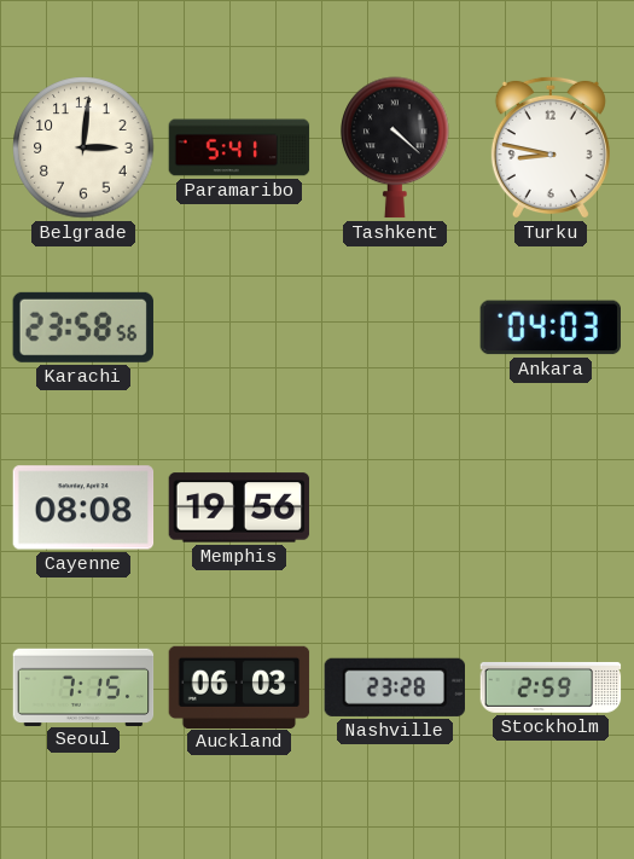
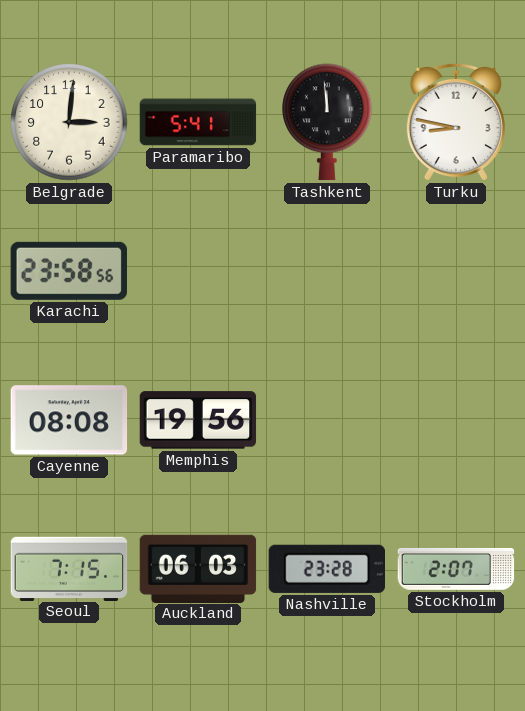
Tashkent: 4:22 -> 11:59 (327, 122)
Ankara: 04:03 -> none (549, 327)
Stockholm: 2:59 -> 2:07 (456, 569)
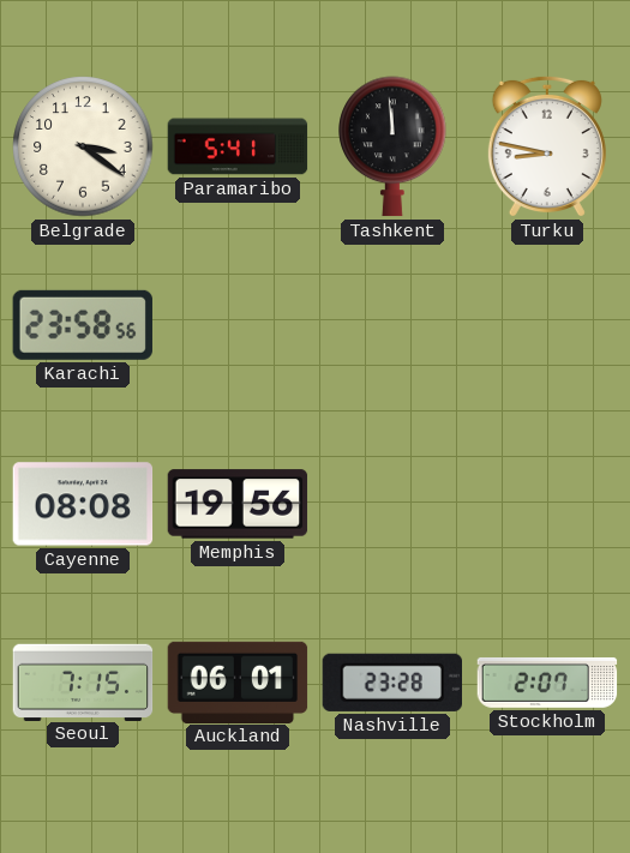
Belgrade: 3:01 -> 3:21 (83, 146)
Auckland: 06:03 -> 06:01 (238, 681)
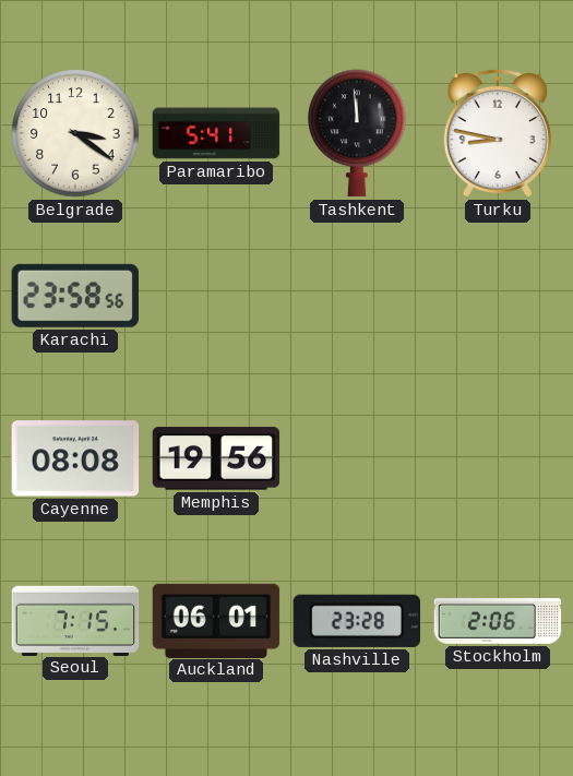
Stockholm: 2:07 -> 2:06 (498, 621)
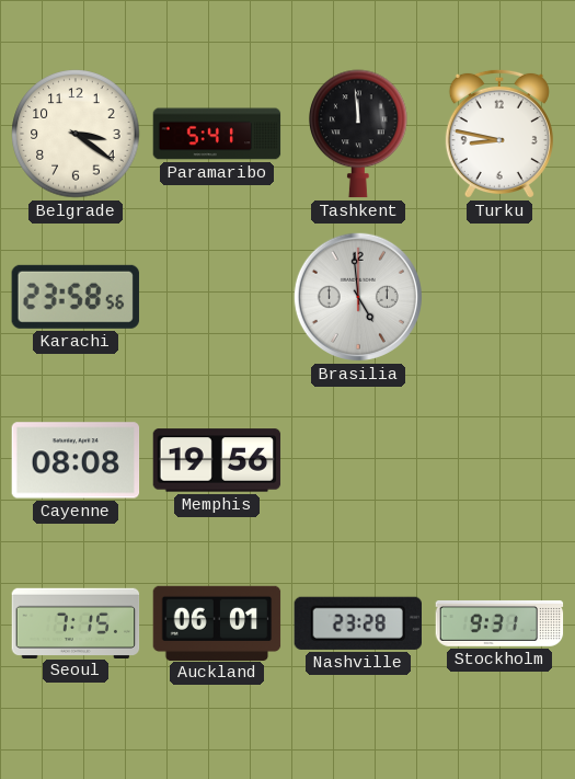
Brasilia: none -> 4:59 (358, 297)
Stockholm: 2:06 -> 9:31 (499, 623)
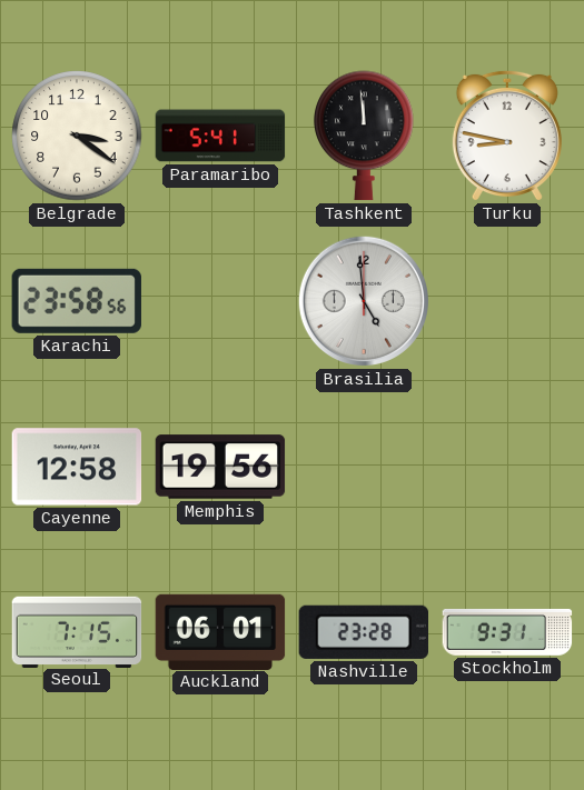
Cayenne: 08:08 -> 12:58 (77, 467)
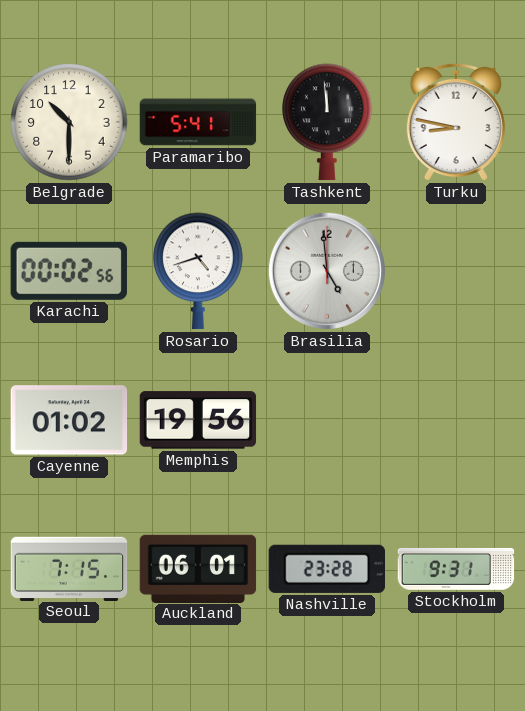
Belgrade: 3:21 -> 10:30 (69, 122)
Karachi: 23:58 -> 00:02 (69, 271)
Rosario: none -> 4:42 (198, 271)
Cayenne: 12:58 -> 01:02 (69, 420)
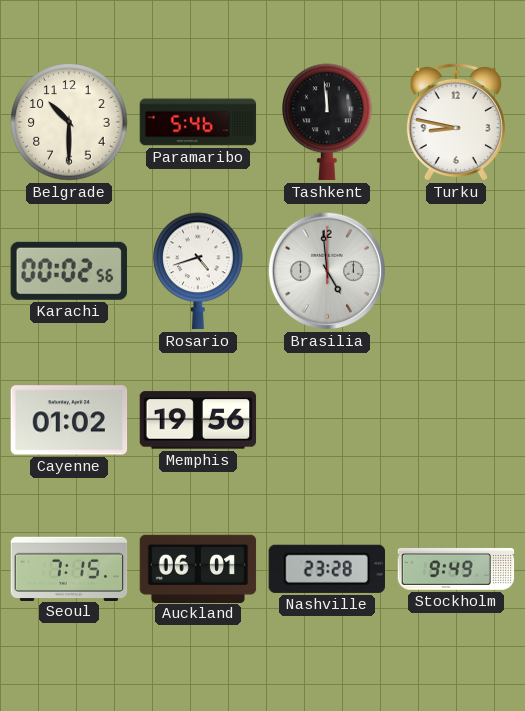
Paramaribo: 5:41 -> 5:46 (198, 122)
Stockholm: 9:31 -> 9:49 (456, 569)
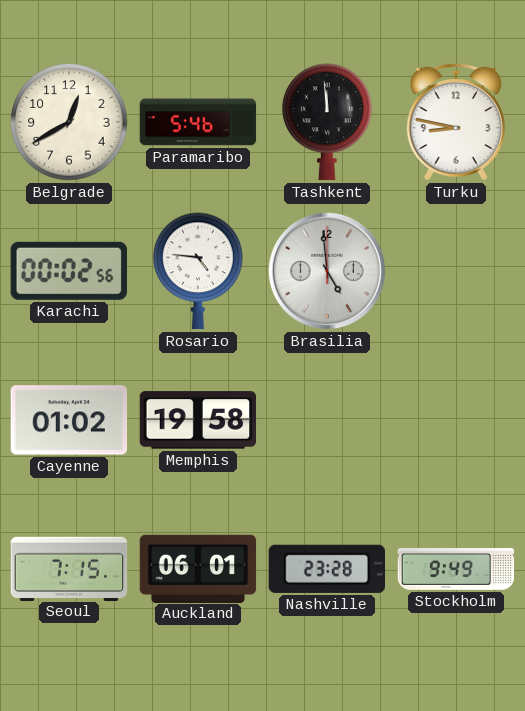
Belgrade: 10:30 -> 12:40 (69, 122)
Rosario: 4:42 -> 4:46 (198, 271)
Memphis: 19:56 -> 19:58 (198, 420)
